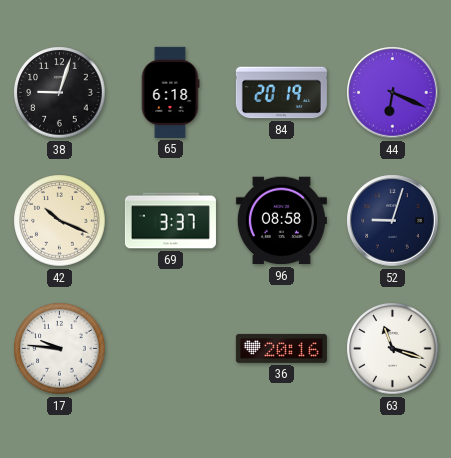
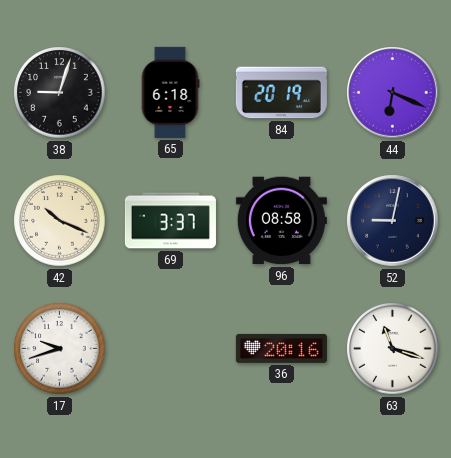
52: 9:03 -> 9:02 (393, 221)
17: 9:46 -> 9:42 (60, 349)
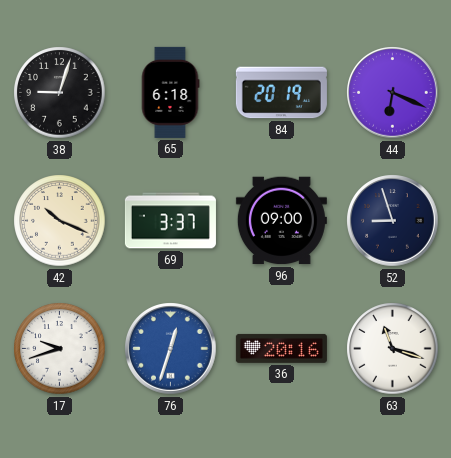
96: 08:58 -> 09:00 (281, 221)
52: 9:02 -> 8:57 (393, 221)
76: none -> 12:33 (171, 349)
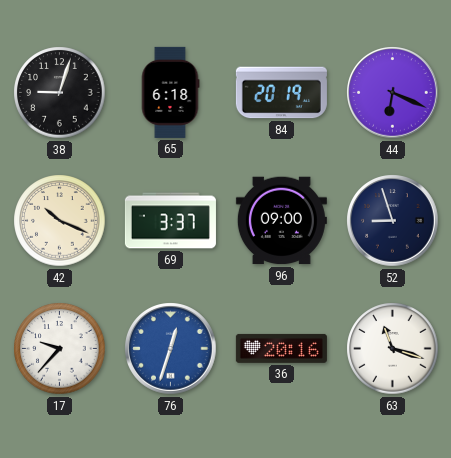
17: 9:42 -> 9:37 (60, 349)
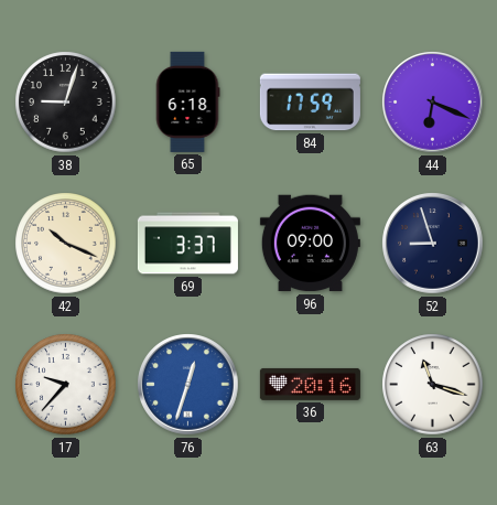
84: 20:19 -> 17:59 (310, 103)
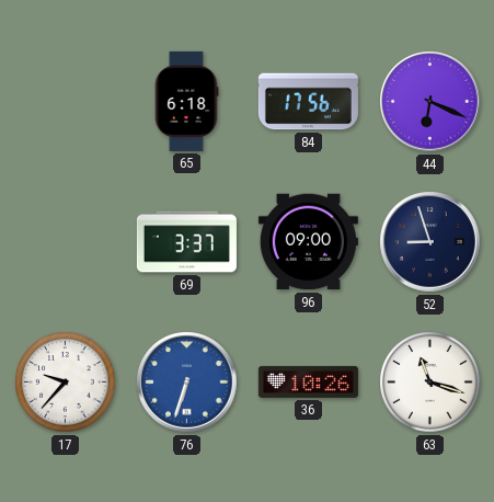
38: 9:03 -> none (66, 103)
84: 17:59 -> 17:56 (308, 102)
42: 10:19 -> none (66, 244)
76: 12:33 -> 6:33 (187, 383)
36: 20:16 -> 10:26 (308, 381)
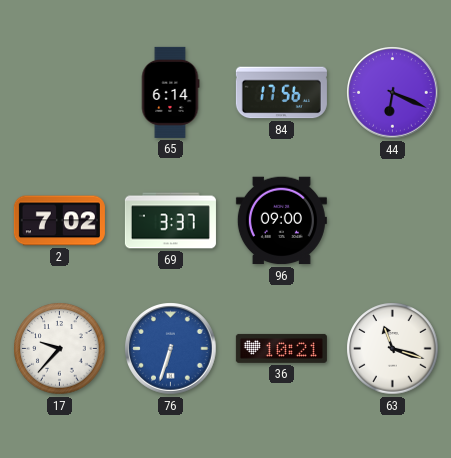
65: 6:18 -> 6:14 (170, 92)
2: none -> 7:02 (59, 221)
52: 8:57 -> none (430, 242)
36: 10:26 -> 10:21 (281, 348)
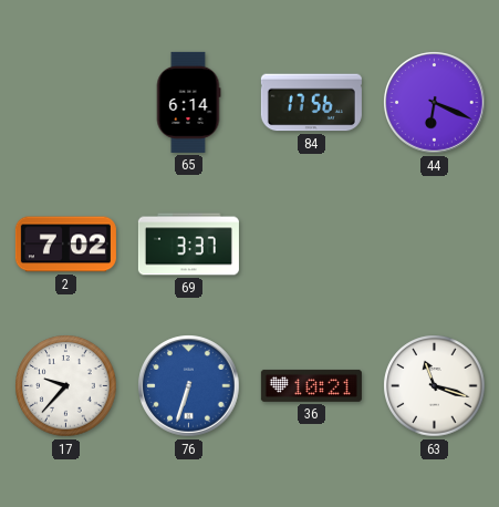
96: 09:00 -> none (281, 221)
